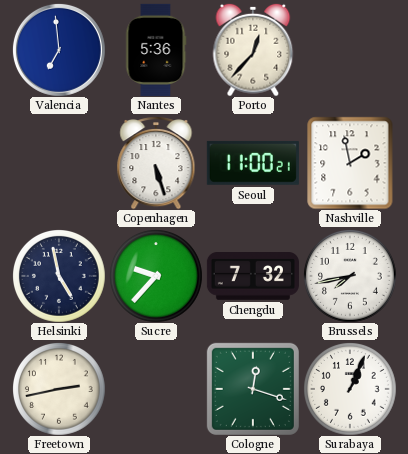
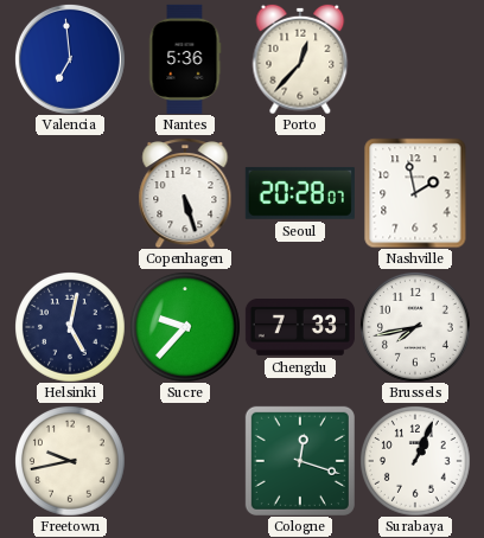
Seoul: 11:00 -> 20:28 (300, 193)
Helsinki: 4:58 -> 5:02 (70, 327)
Chengdu: 7:32 -> 7:33 (300, 327)
Freetown: 2:43 -> 9:43 (70, 461)
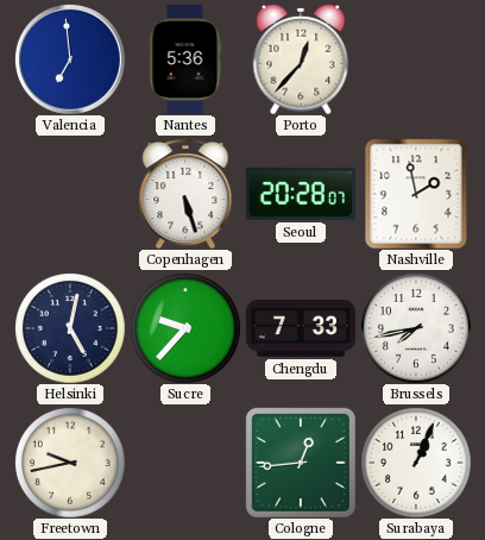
Cologne: 12:18 -> 12:44 (301, 463)
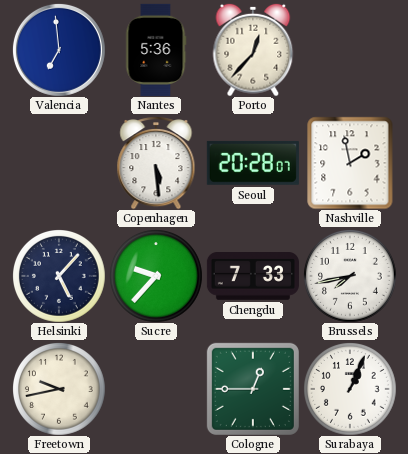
Copenhagen: 5:27 -> 5:29 (156, 163)
Helsinki: 5:02 -> 5:07 (59, 276)
Cologne: 12:44 -> 12:45 (253, 389)
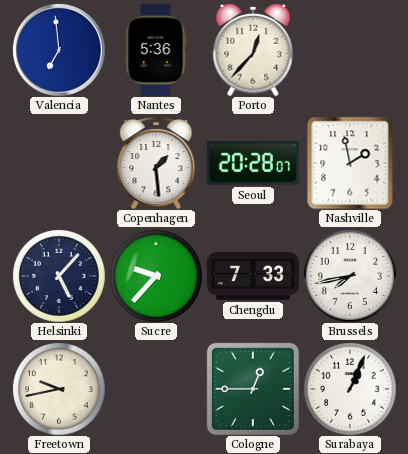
Copenhagen: 5:29 -> 1:29 (156, 163)
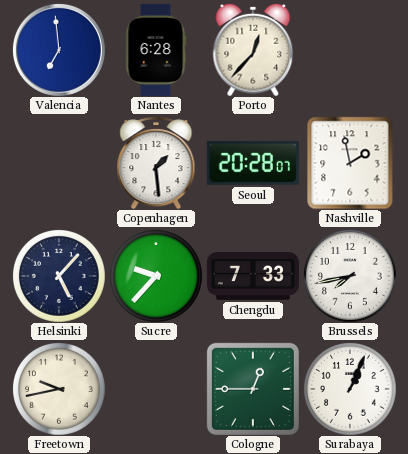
Nantes: 5:36 -> 6:28 (156, 50)
